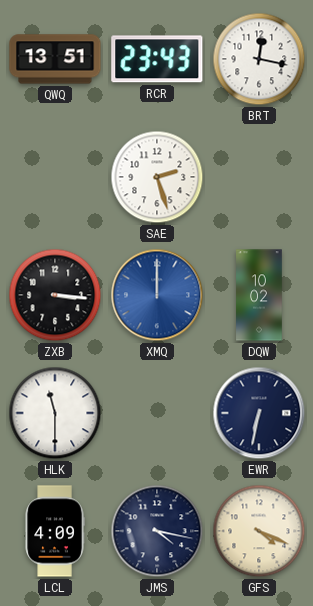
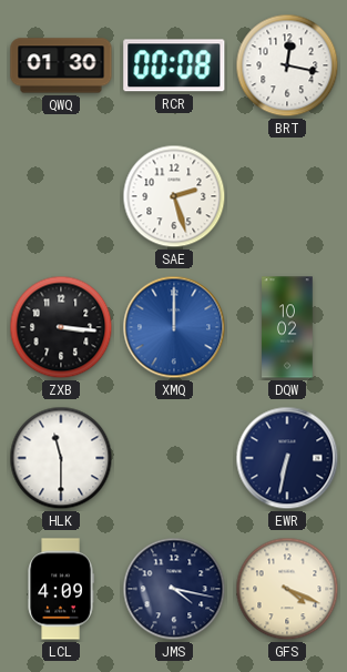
QWQ: 13:51 -> 01:30 (61, 65)
RCR: 23:43 -> 00:08 (174, 65)
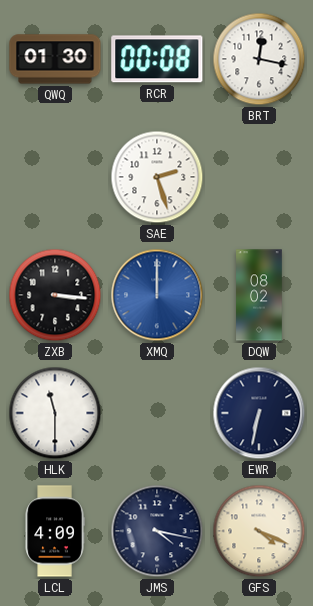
DQW: 10:02 -> 08:02 (259, 295)
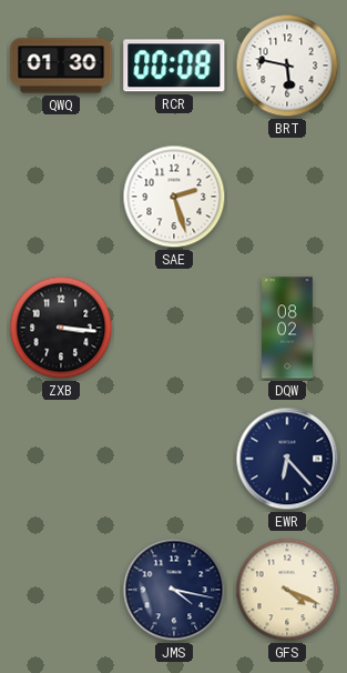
BRT: 12:17 -> 5:47 (287, 66)
XMQ: 12:00 -> none (157, 295)
HLK: 11:30 -> none (55, 413)
EWR: 6:32 -> 6:23 (287, 459)
LCL: 4:09 -> none (55, 531)
